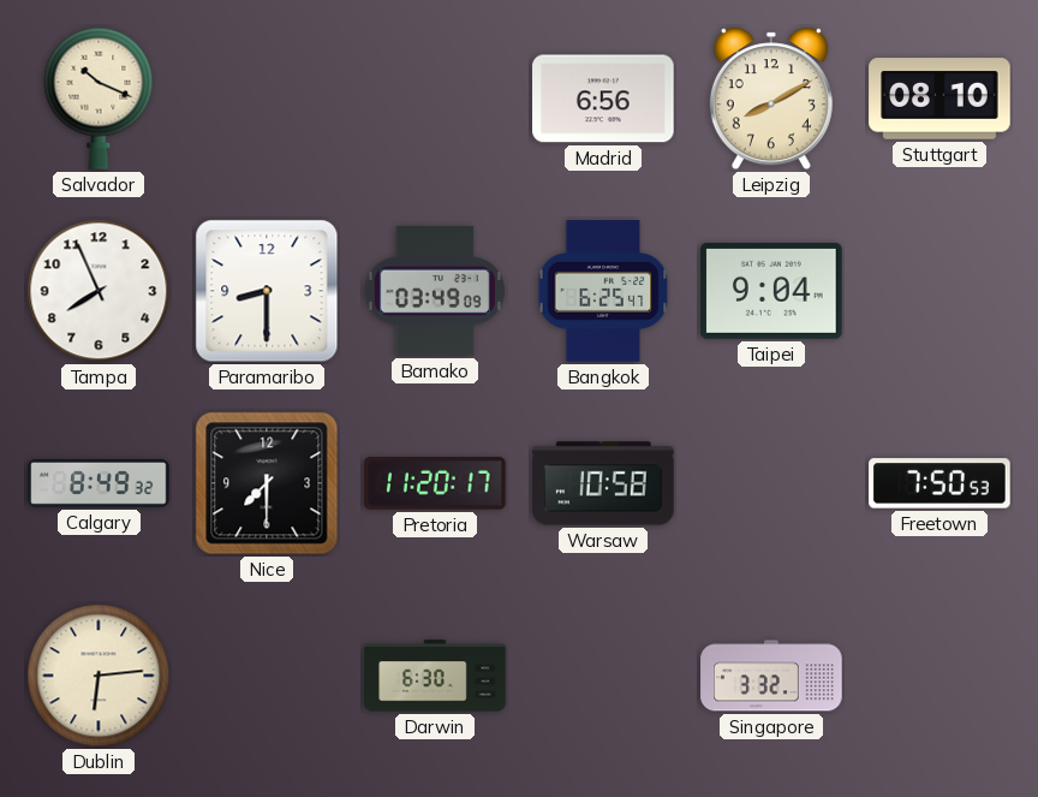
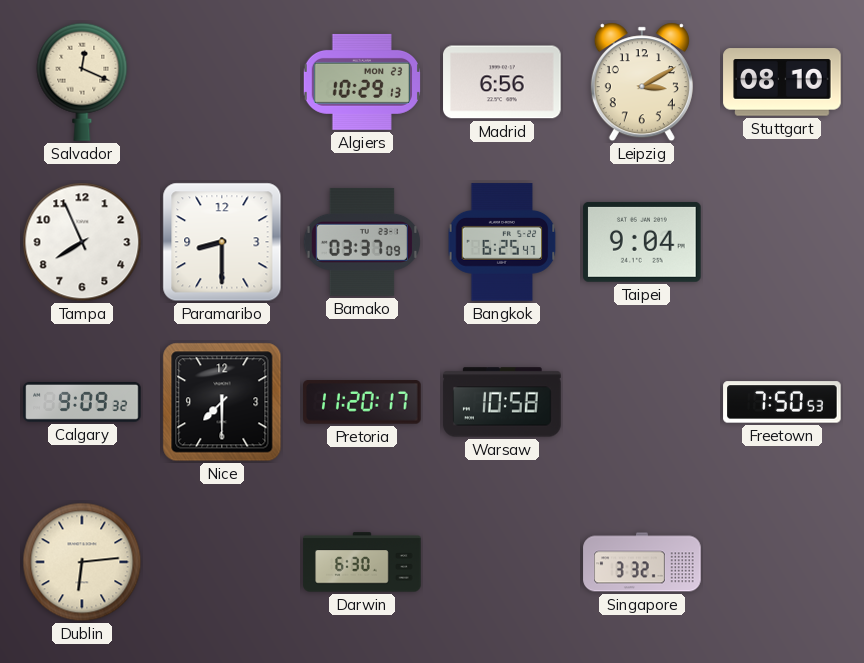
Salvador: 10:19 -> 12:19 (82, 82)
Algiers: none -> 10:29 (362, 82)
Leipzig: 8:10 -> 3:10 (642, 82)
Bamako: 03:49 -> 03:37 (362, 242)
Calgary: 8:49 -> 9:09 (82, 402)
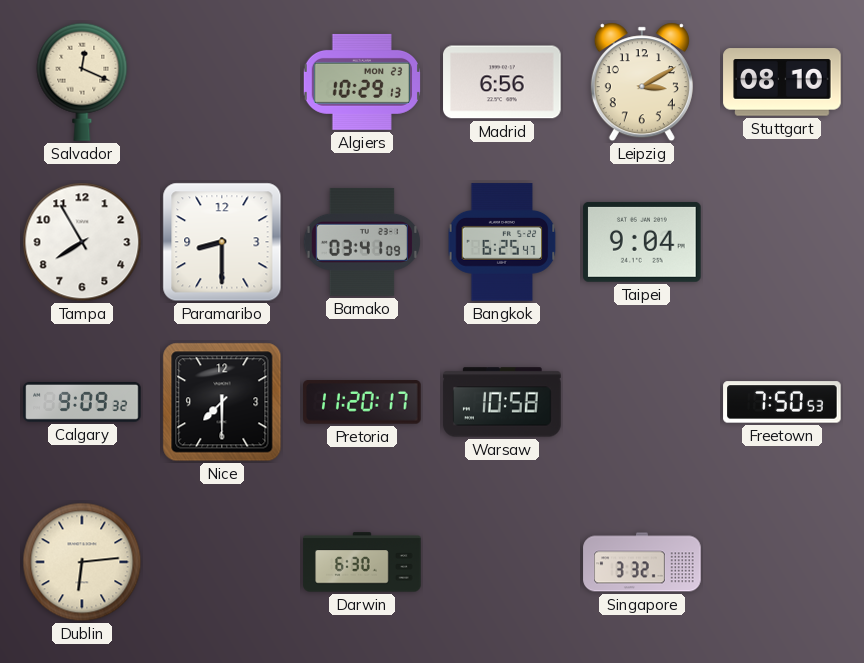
Tampa: 7:56 -> 7:55 (82, 242)
Bamako: 03:37 -> 03:41 (362, 242)
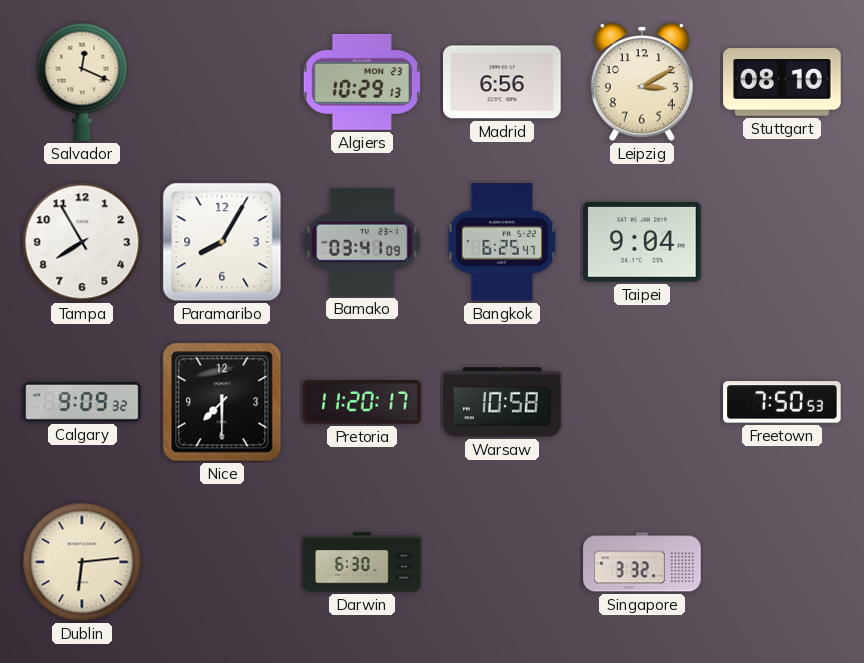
Paramaribo: 8:30 -> 8:05 (222, 242)
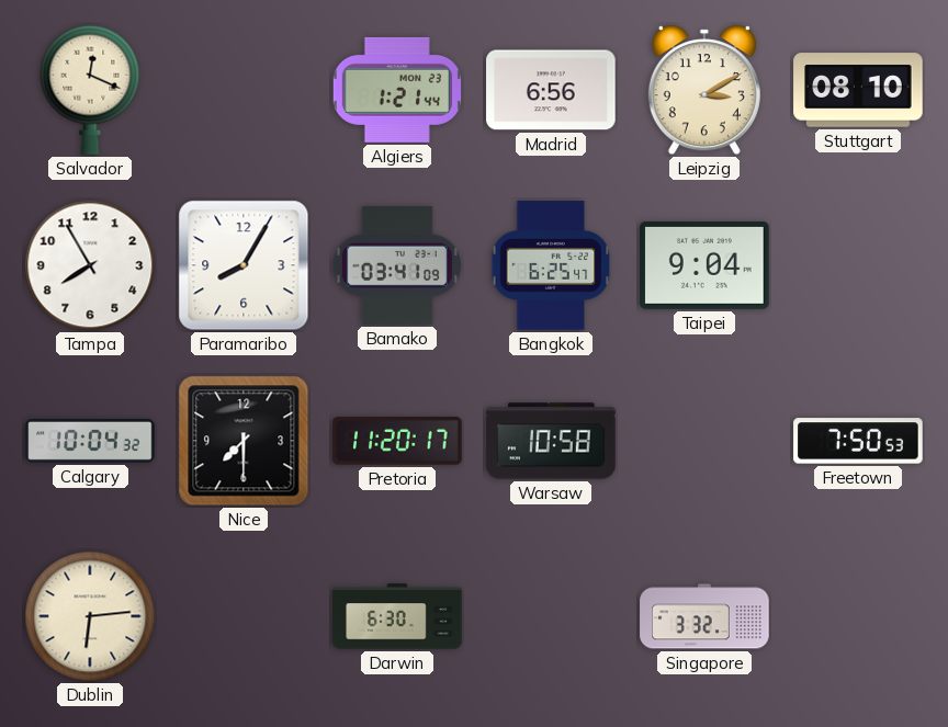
Algiers: 10:29 -> 1:21 (397, 90)
Calgary: 9:09 -> 10:04 (90, 441)
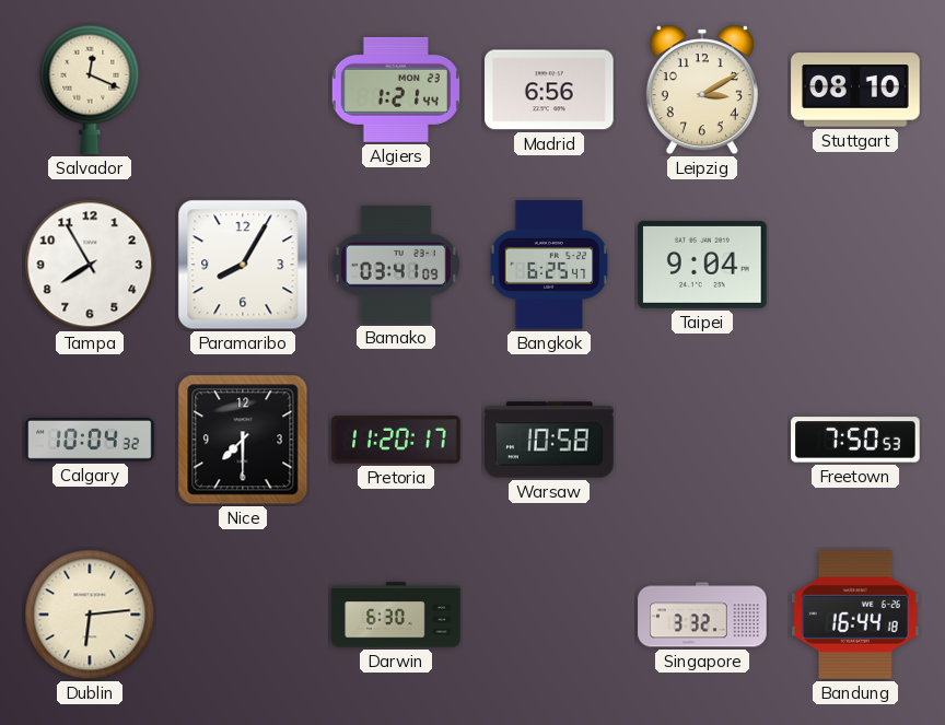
Bandung: none -> 16:44 (856, 616)
